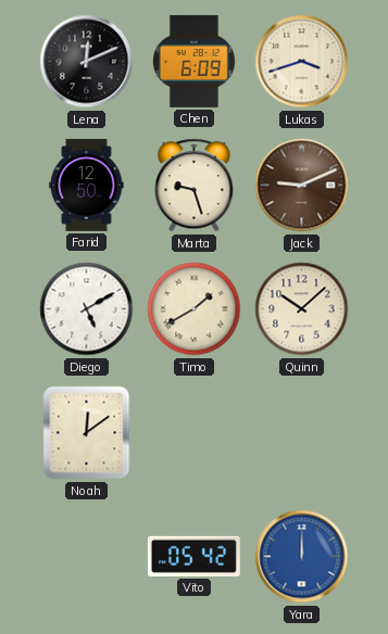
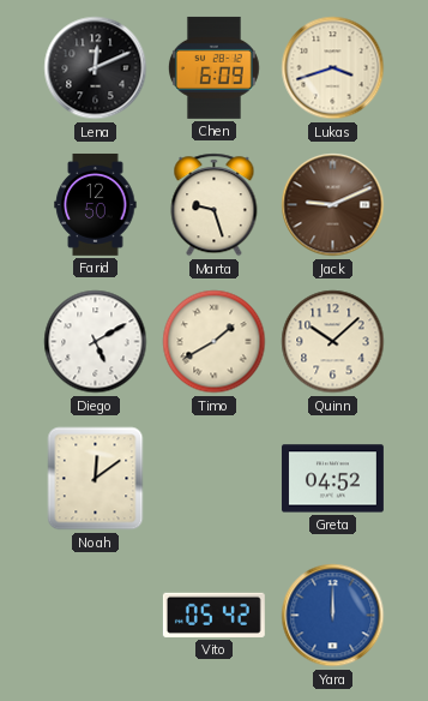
Greta: none -> 04:52 (332, 479)
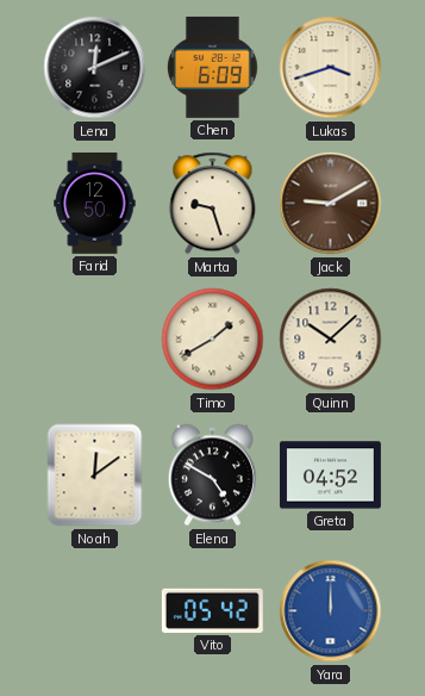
Jack: 9:11 -> 9:10 (331, 204)
Diego: 5:10 -> none (96, 342)
Elena: none -> 4:50 (212, 476)
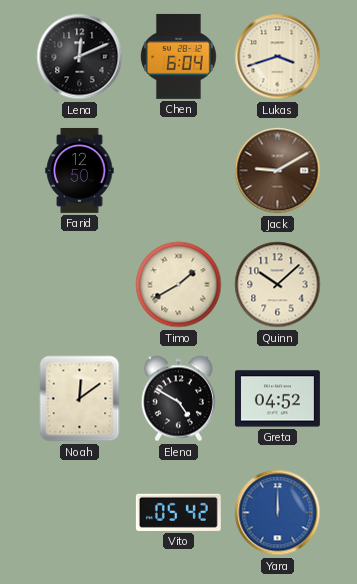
Chen: 6:09 -> 6:04 (178, 56)
Marta: 9:27 -> none (213, 204)
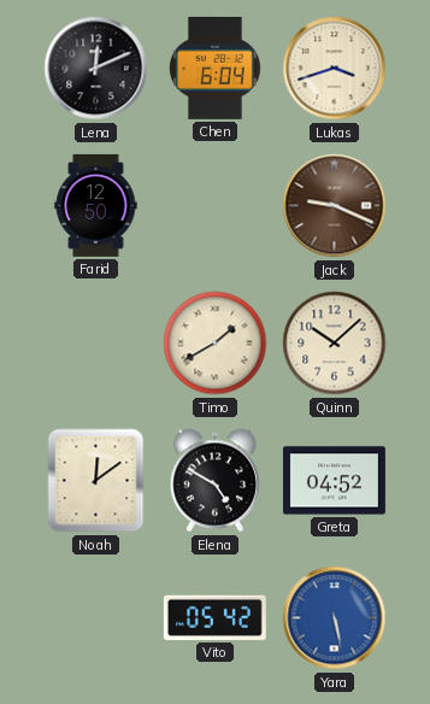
Jack: 9:10 -> 9:19 (335, 206)
Yara: 12:00 -> 5:28 (335, 618)
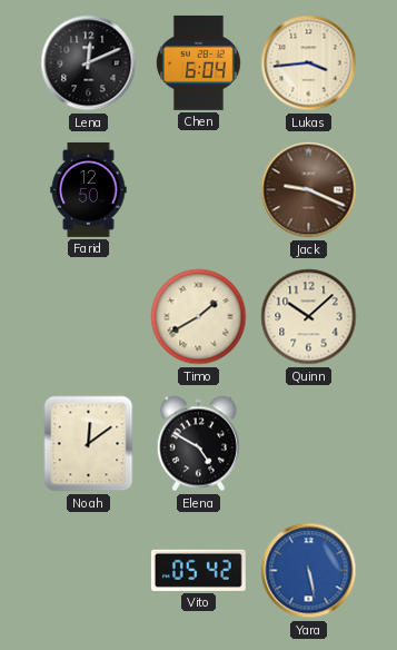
Lukas: 3:42 -> 3:44 (309, 63)
Greta: 04:52 -> none (334, 481)
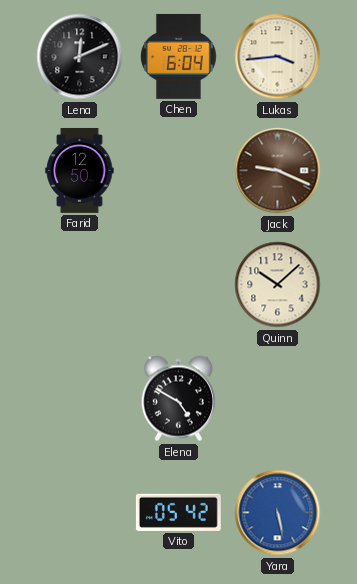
Timo: 1:40 -> none (199, 317)
Noah: 12:09 -> none (89, 444)
